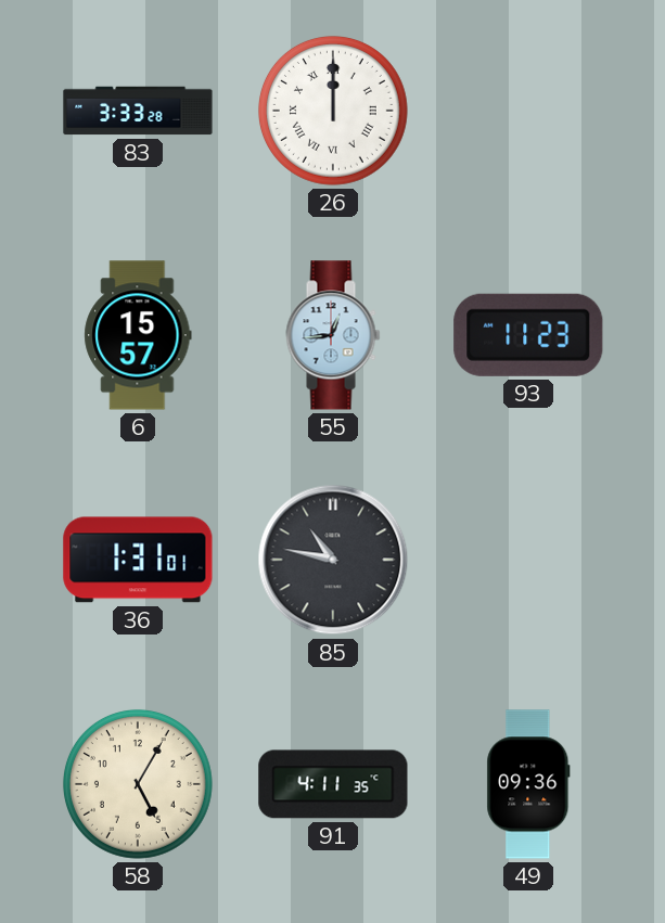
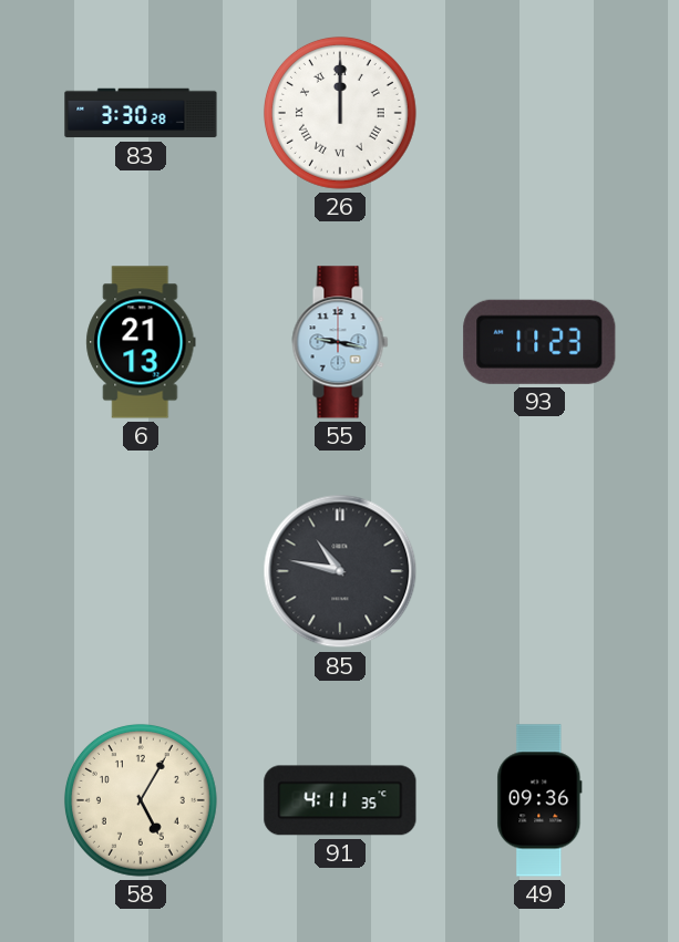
83: 3:33 -> 3:30 (141, 113)
6: 15:57 -> 21:13 (141, 342)
55: 12:44 -> 9:17 (340, 342)
36: 1:31 -> none (138, 560)
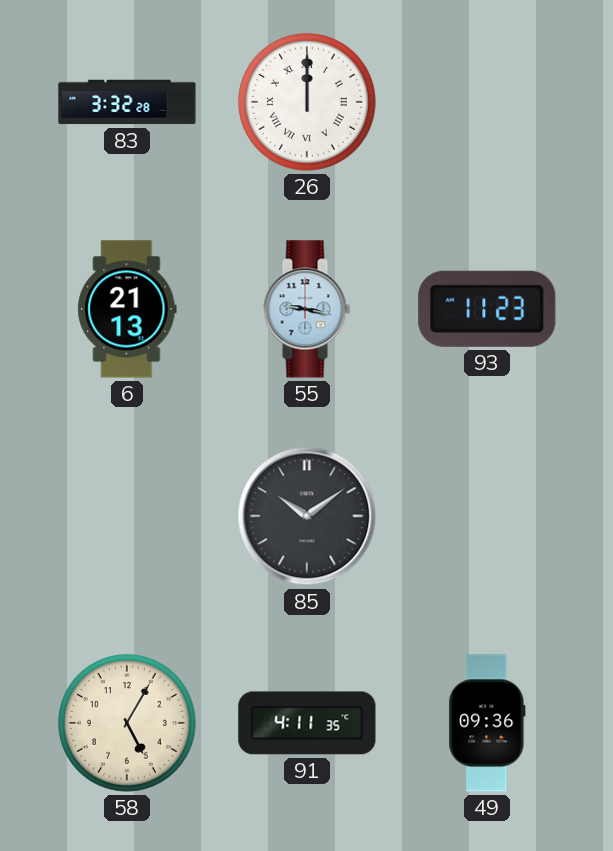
83: 3:30 -> 3:32 (127, 102)
85: 10:47 -> 10:09 (307, 516)
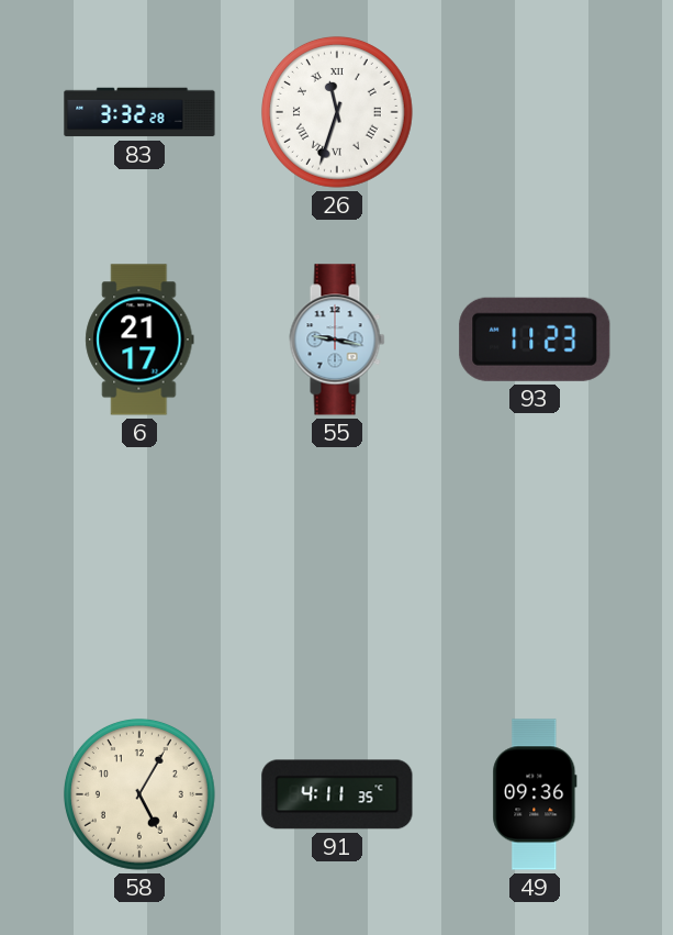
26: 12:00 -> 11:33 (337, 112)
6: 21:13 -> 21:17 (139, 340)
85: 10:09 -> none (307, 516)
